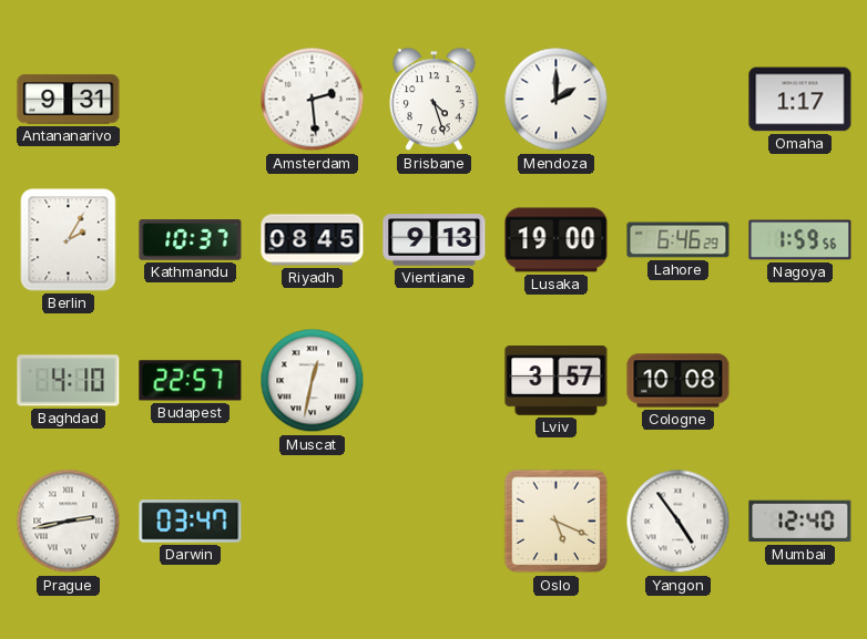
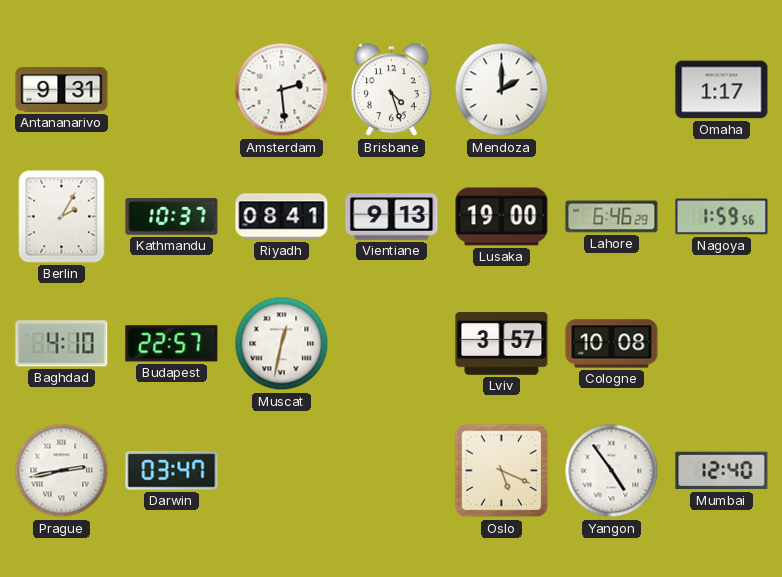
Riyadh: 08:45 -> 08:41 (282, 217)
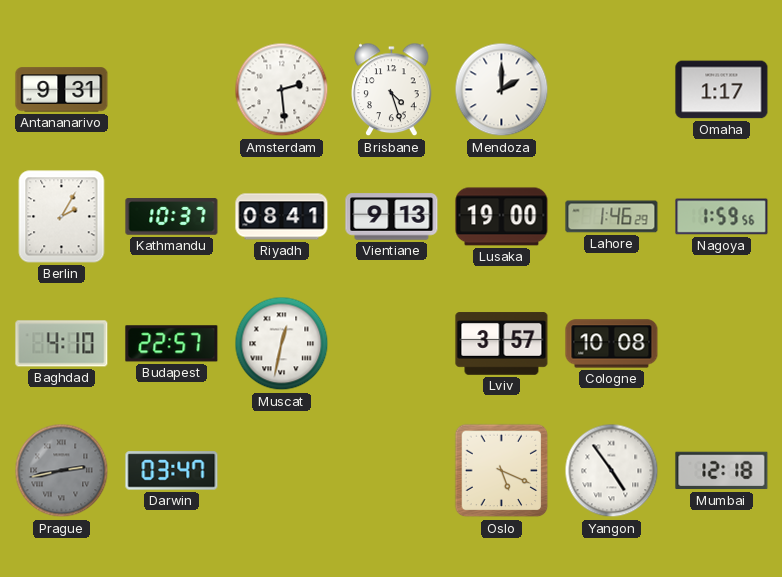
Lahore: 6:46 -> 1:46 (612, 217)
Prague dial: white -> grey (62, 471)
Mumbai: 12:40 -> 12:18 (722, 471)
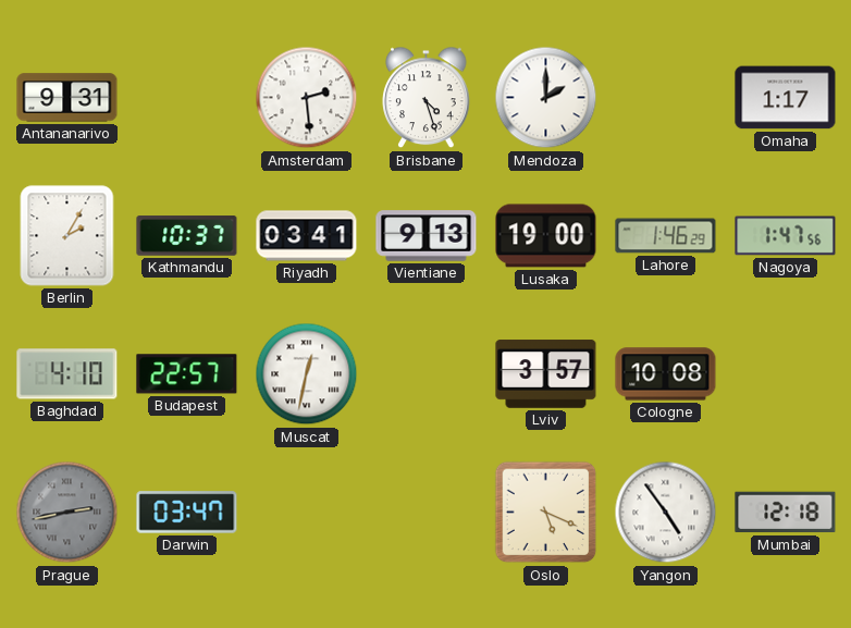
Riyadh: 08:41 -> 03:41 (307, 236)
Nagoya: 1:59 -> 1:47 (786, 236)
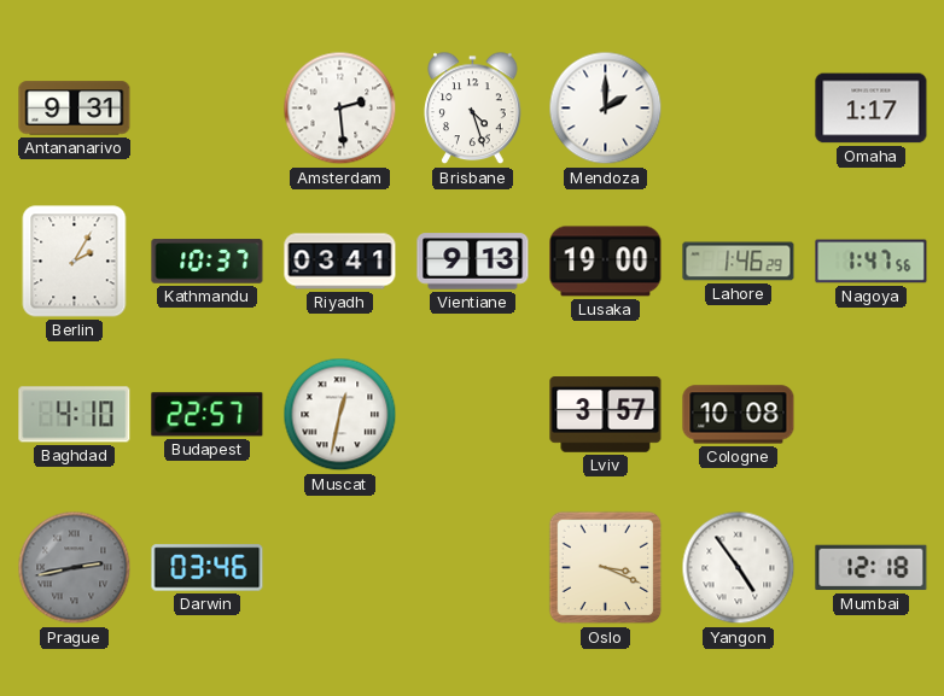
Darwin: 03:47 -> 03:46 (208, 568)
Oslo: 5:19 -> 3:19 (606, 568)
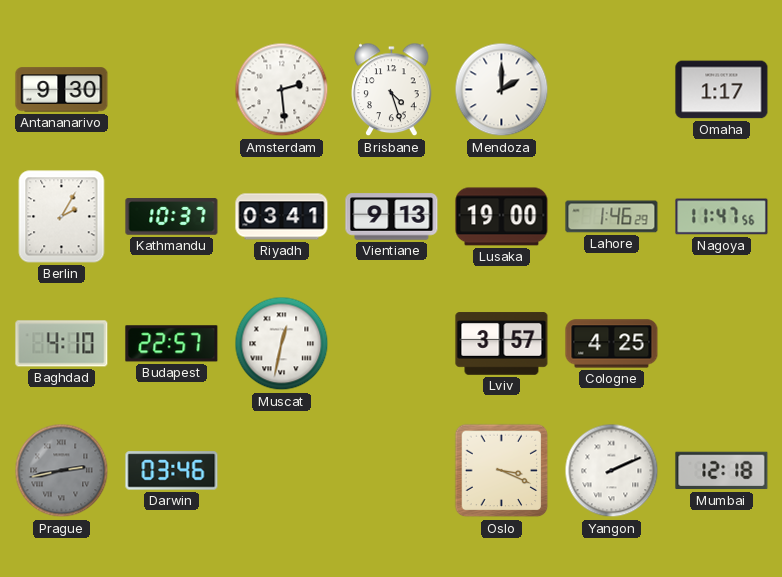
Antananarivo: 9:31 -> 9:30 (62, 90)
Nagoya: 1:47 -> 11:47 (722, 217)
Cologne: 10:08 -> 4:25 (612, 344)
Yangon: 4:54 -> 2:11 (612, 471)
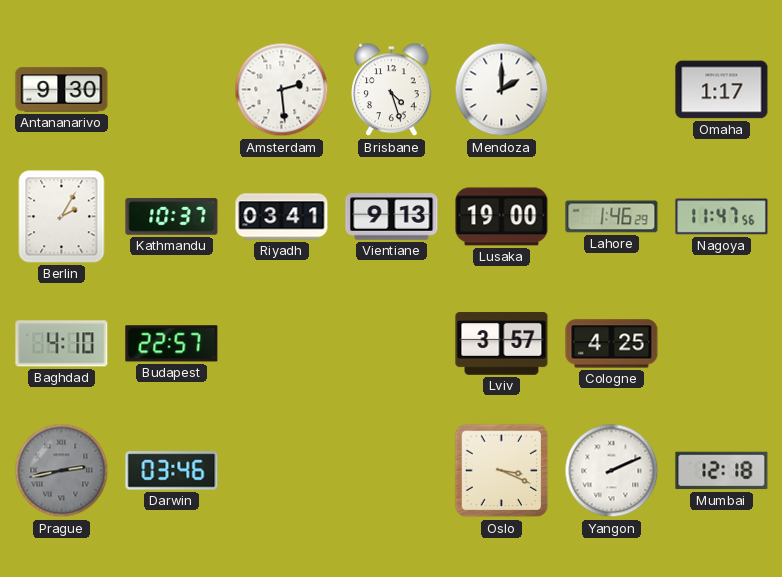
Muscat: 12:32 -> none (282, 344)
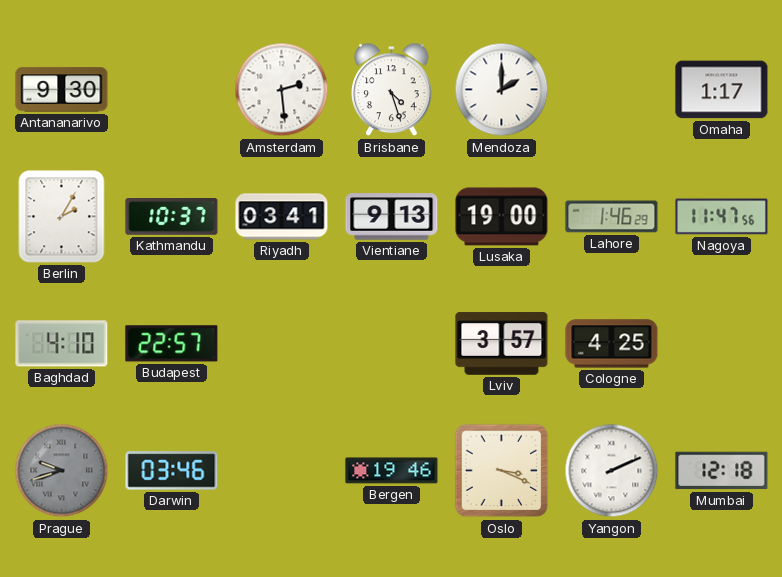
Prague: 2:43 -> 9:42 (62, 471)
Bergen: none -> 19:46 (392, 471)
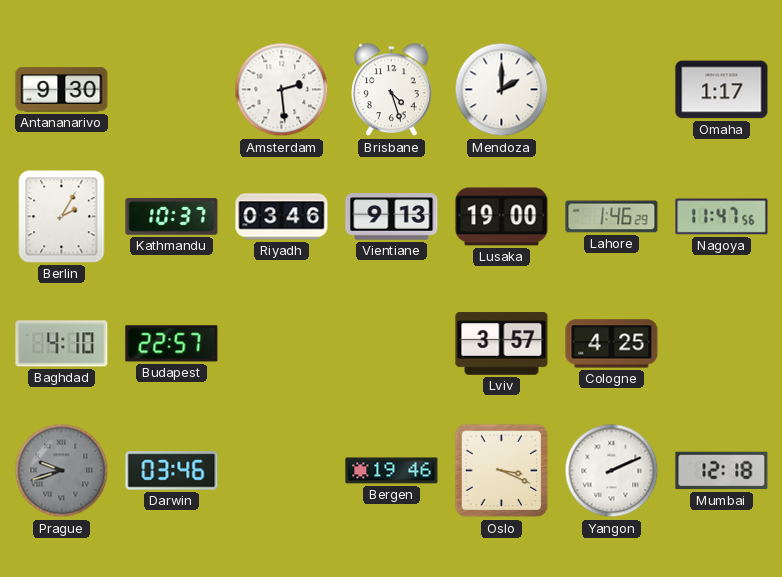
Riyadh: 03:41 -> 03:46 (282, 217)
